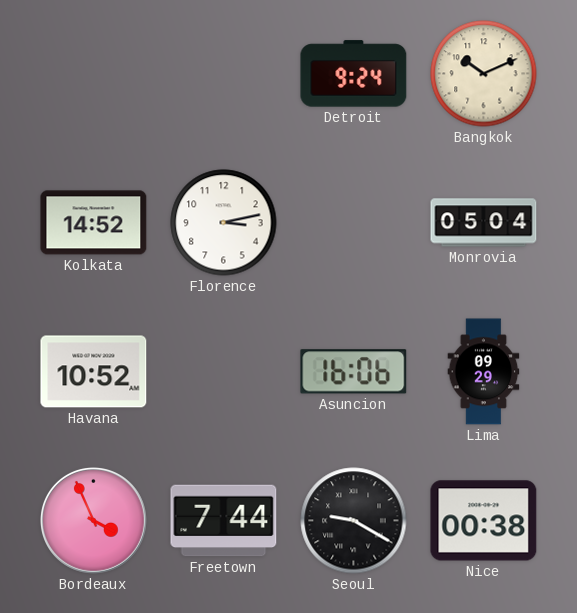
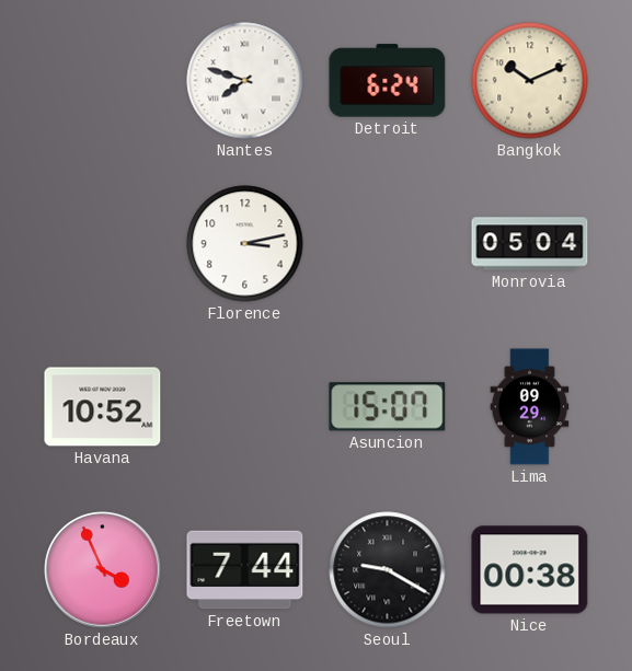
Nantes: none -> 7:48 (245, 81)
Detroit: 9:24 -> 6:24 (388, 81)
Kolkata: 14:52 -> none (94, 223)
Asuncion: 16:06 -> 15:07 (388, 407)
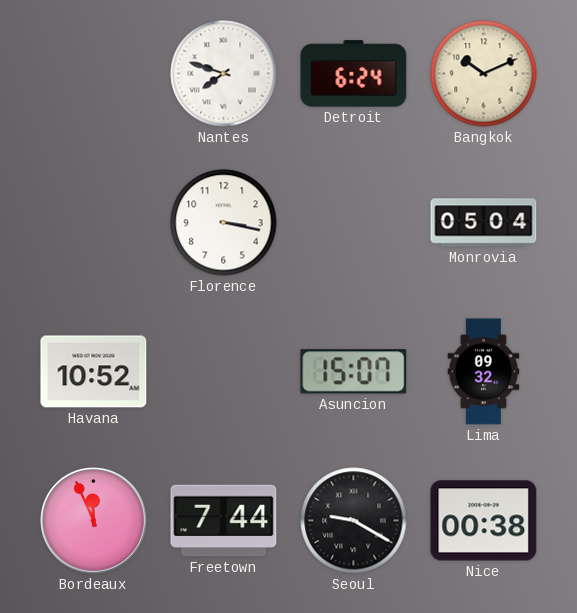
Florence: 3:13 -> 3:17 (224, 223)
Lima: 09:29 -> 09:32 (484, 372)
Bordeaux: 3:56 -> 11:56 (94, 521)
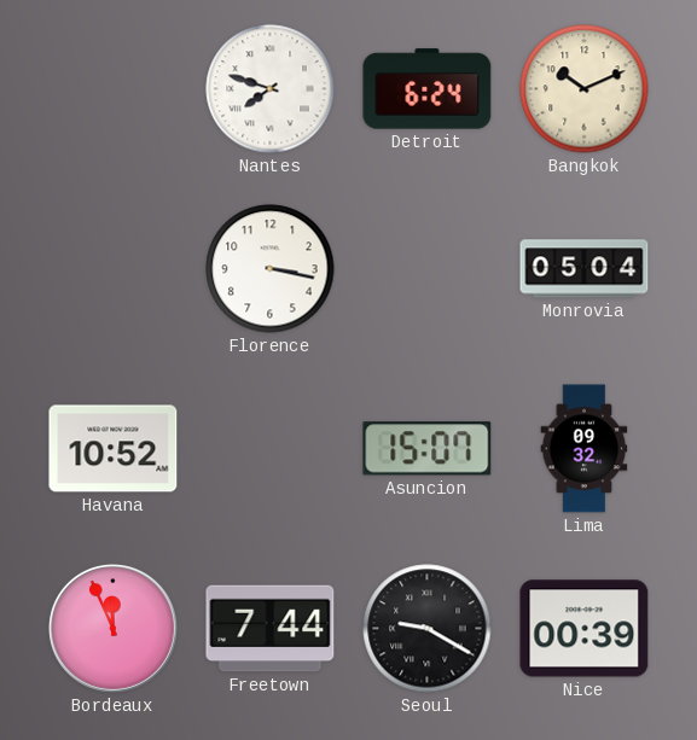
Nice: 00:38 -> 00:39 (585, 629)
